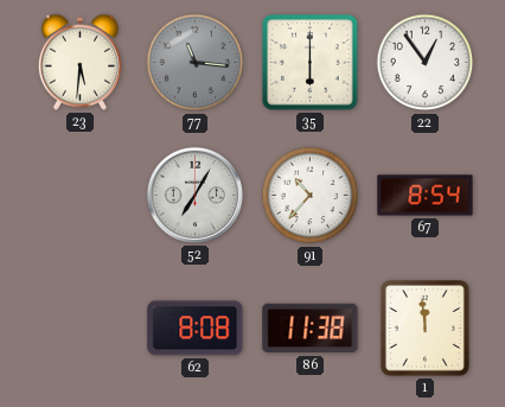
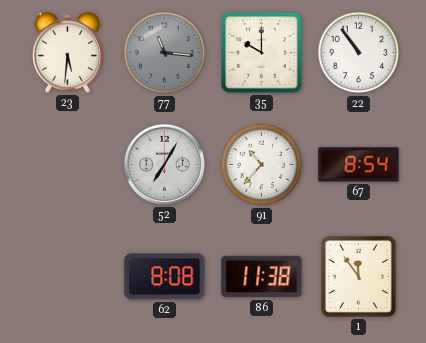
35: 6:00 -> 10:00 (262, 53)
22: 12:54 -> 10:54 (359, 53)
1: 11:59 -> 11:54 (358, 276)
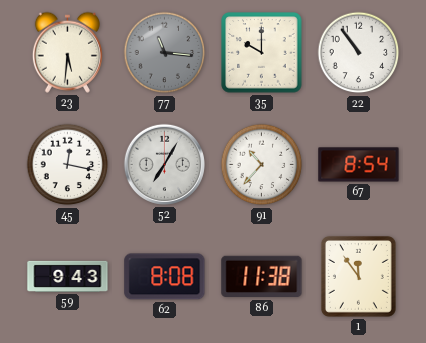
45: none -> 12:17 (68, 165)
59: none -> 9:43 (68, 276)
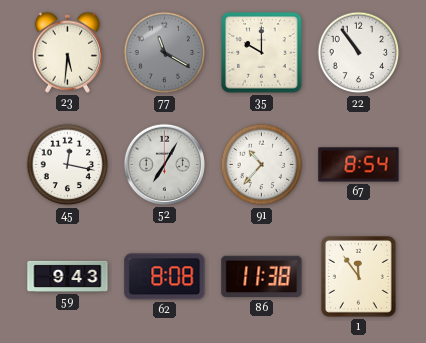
77: 11:16 -> 11:20 (165, 53)
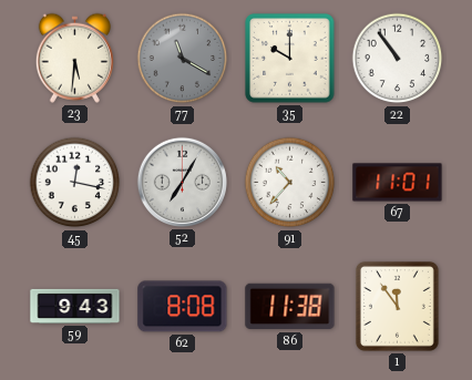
67: 8:54 -> 11:01 (398, 183)
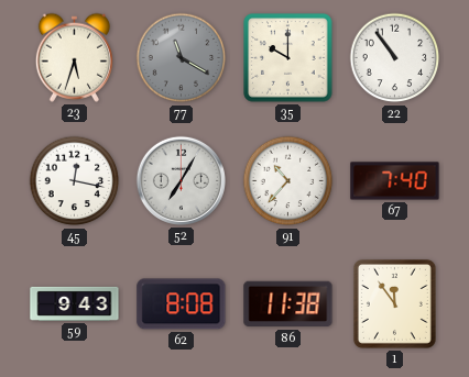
23: 5:31 -> 5:33 (74, 57)
67: 11:01 -> 7:40 (395, 181)
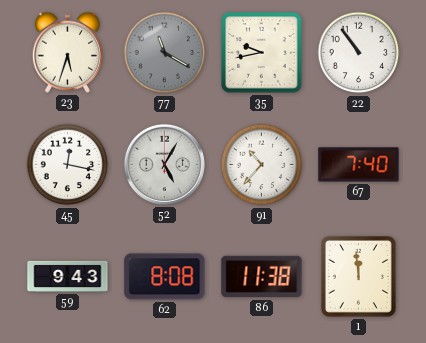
35: 10:00 -> 9:43 (262, 53)
52: 7:05 -> 5:05 (164, 164)
1: 11:54 -> 11:59 (358, 276)
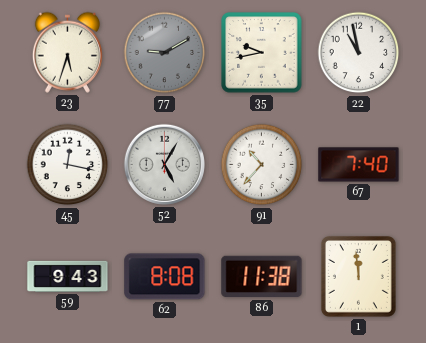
77: 11:20 -> 9:10 (165, 53)
22: 10:54 -> 10:58 (359, 53)
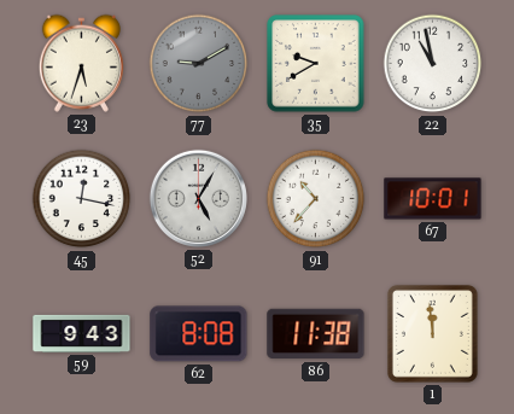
35: 9:43 -> 9:40 (316, 64)
67: 7:40 -> 10:01 (433, 199)
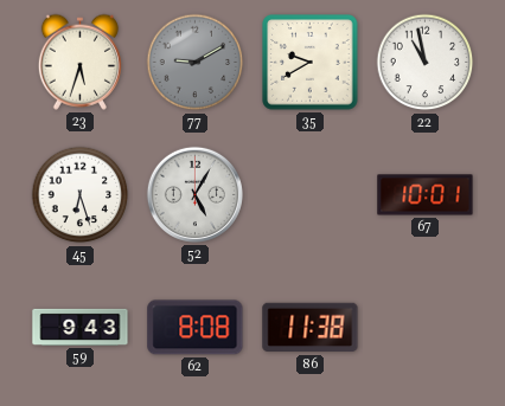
45: 12:17 -> 6:27 (81, 195)
91: 10:37 -> none (316, 199)
1: 11:59 -> none (432, 333)
